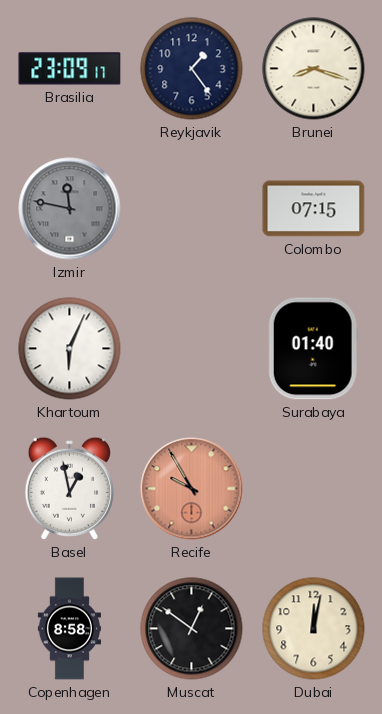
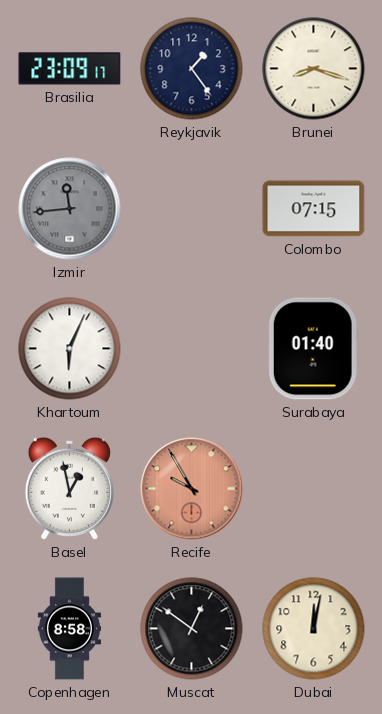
Izmir: 11:47 -> 11:44 (70, 209)
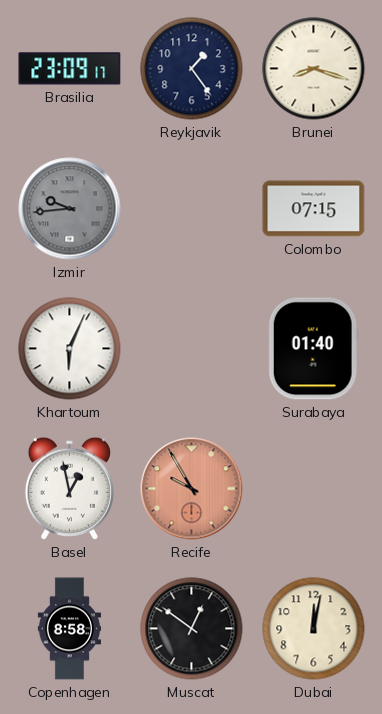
Izmir: 11:44 -> 9:44 (70, 209)
